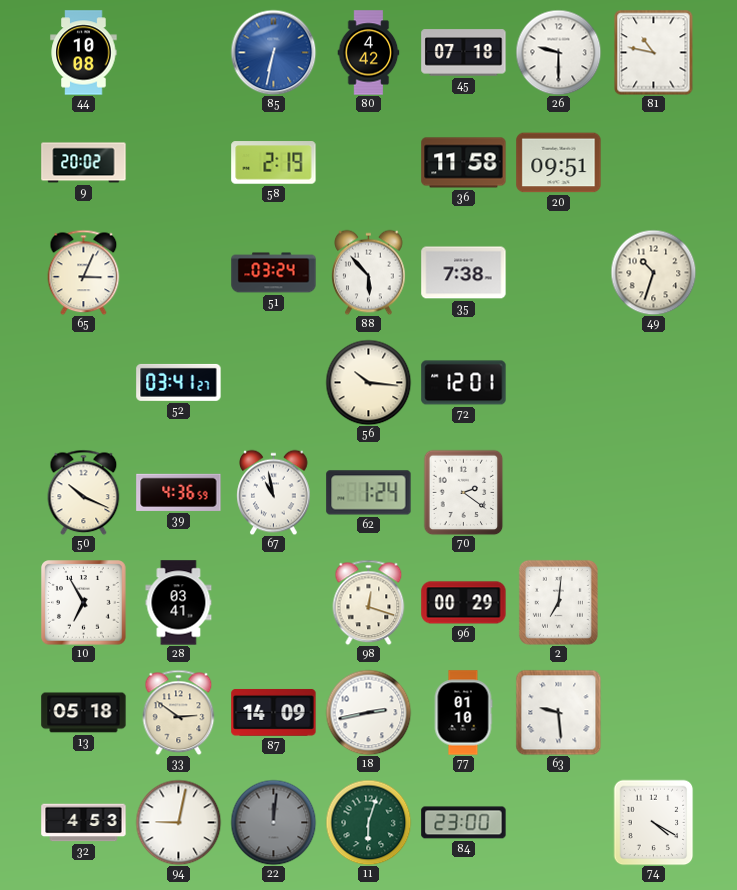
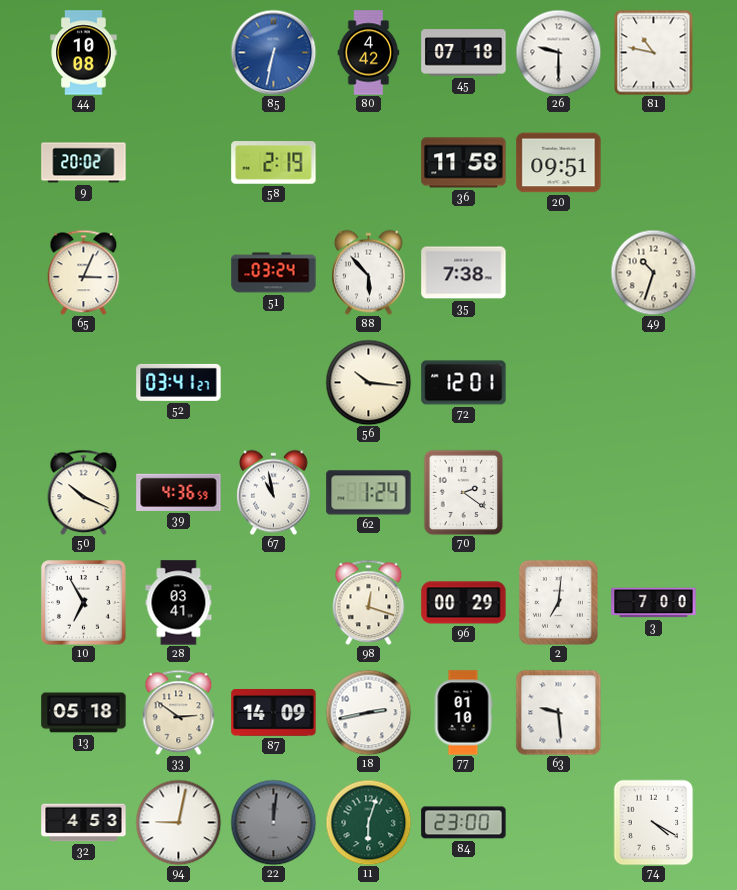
3: none -> 7:00 (654, 603)
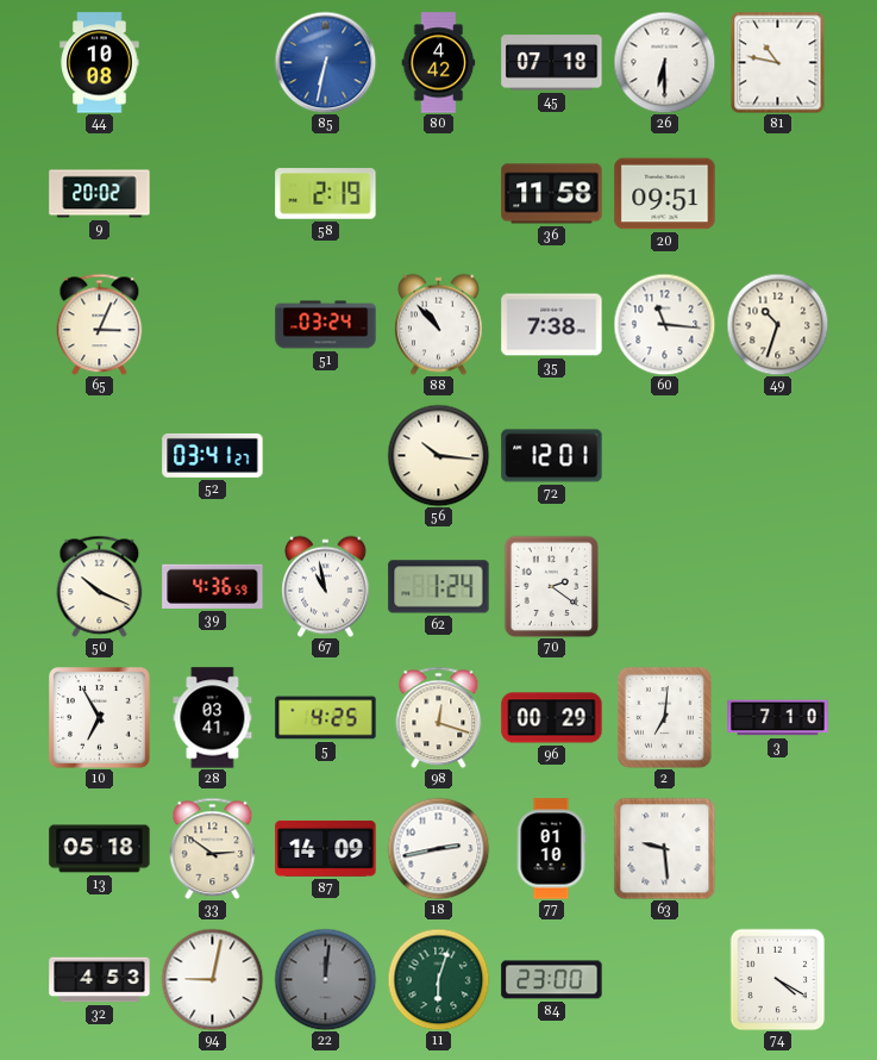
26: 9:30 -> 6:30 (664, 62)
88: 5:53 -> 10:53 (439, 324)
60: none -> 11:16 (664, 324)
5: none -> 4:25 (326, 718)
3: 7:00 -> 7:10 (778, 718)
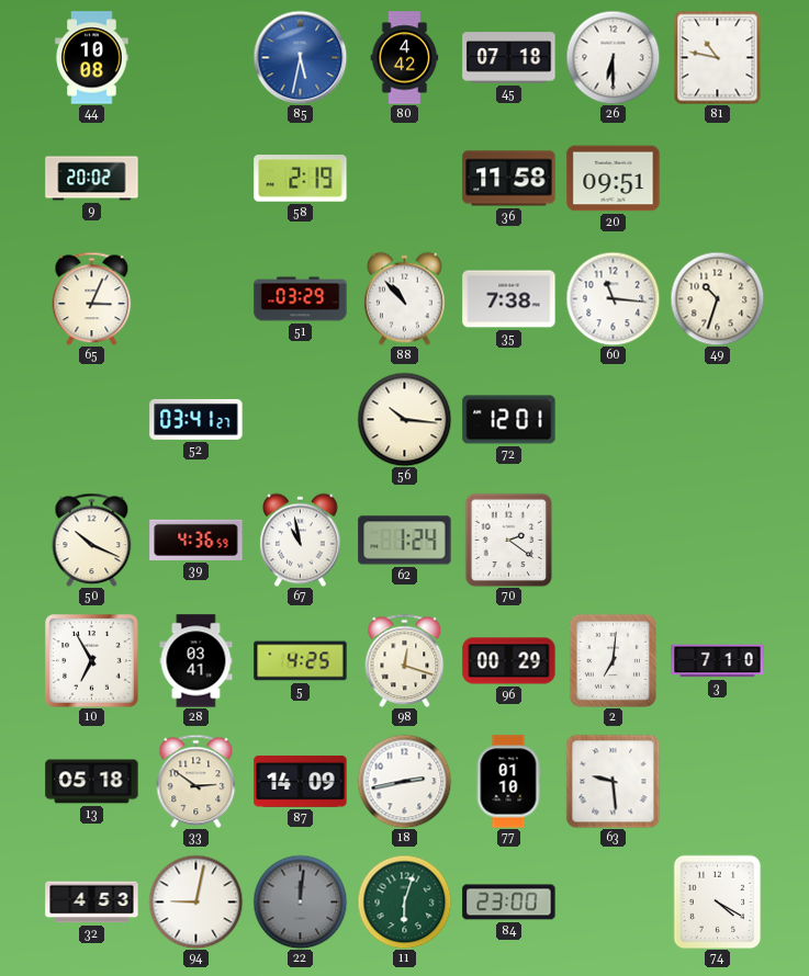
85: 6:32 -> 5:32 (300, 57)
51: 03:24 -> 03:29 (301, 299)
